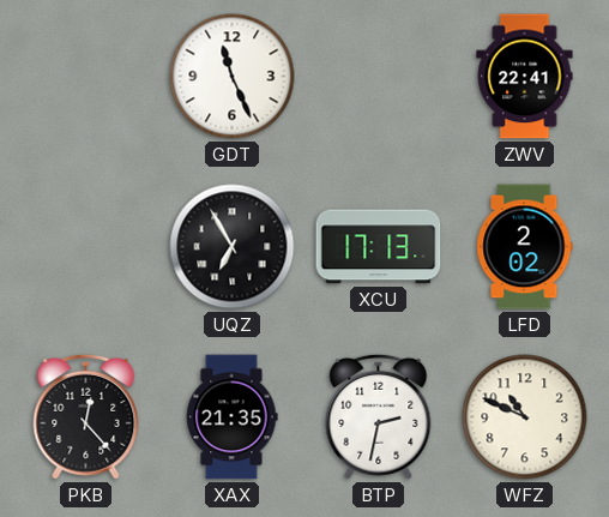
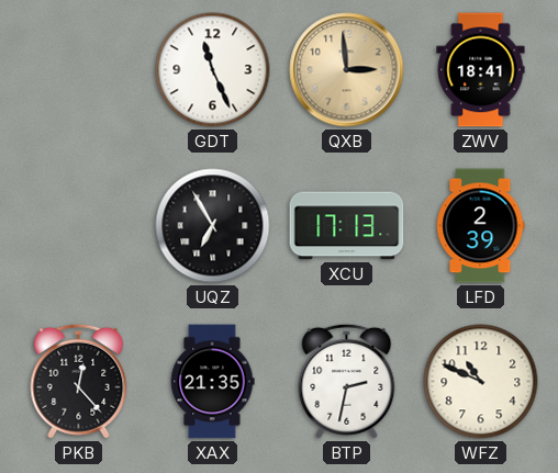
QXB: none -> 2:59 (347, 70)
ZWV: 22:41 -> 18:41 (481, 70)
LFD: 2:02 -> 2:39 (481, 226)
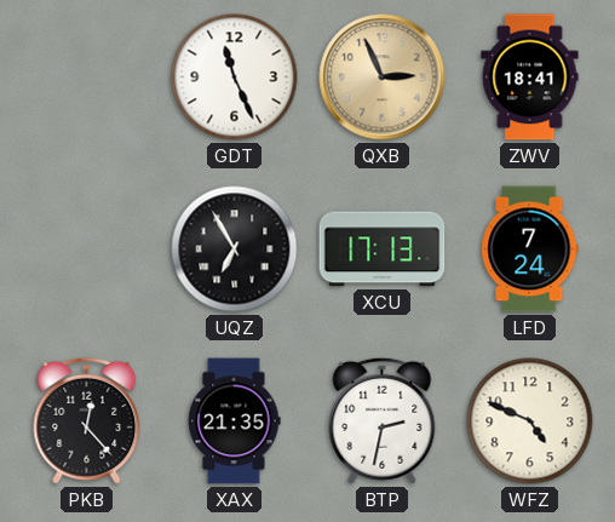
QXB: 2:59 -> 2:56 (383, 78)
LFD: 2:39 -> 7:24 (530, 249)
WFZ: 10:49 -> 4:49 (530, 421)
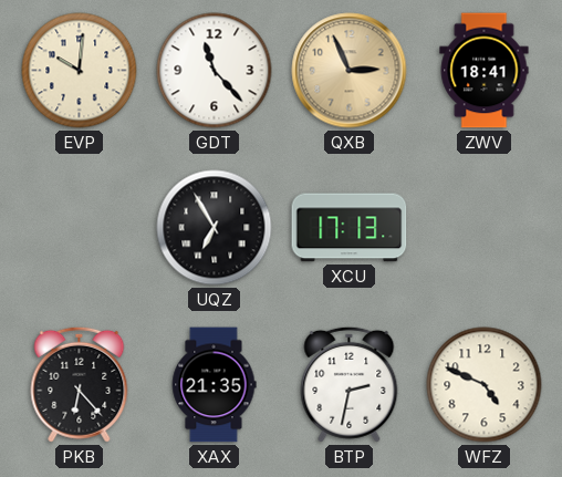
EVP: none -> 10:01 (80, 71)
GDT: 11:26 -> 11:23 (215, 71)
LFD: 7:24 -> none (530, 249)
PKB: 12:23 -> 6:23 (80, 384)
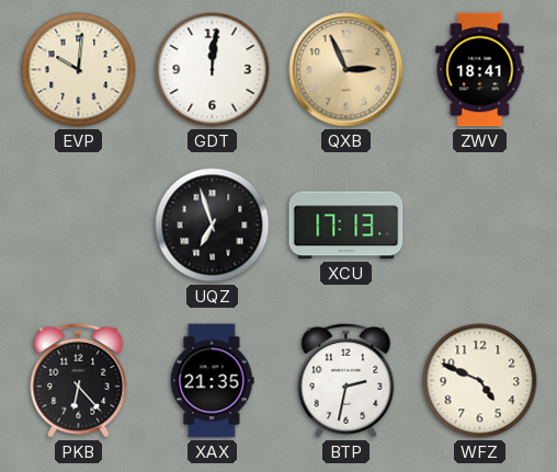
GDT: 11:23 -> 12:01 (213, 70)
UQZ: 6:55 -> 6:57 (213, 226)
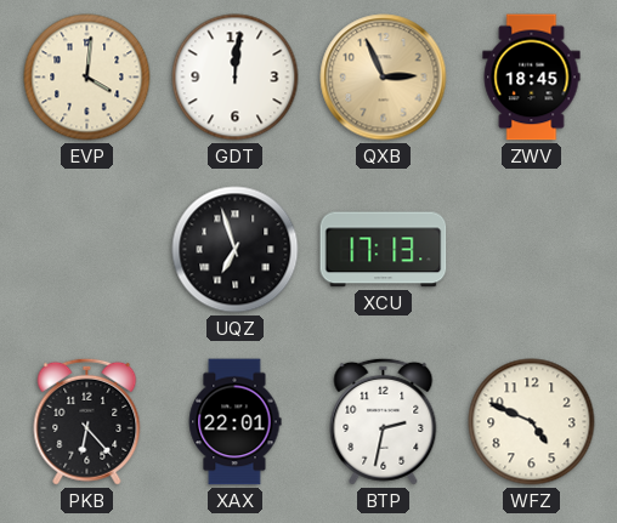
EVP: 10:01 -> 4:01 (87, 78)
ZWV: 18:41 -> 18:45 (532, 78)
XAX: 21:35 -> 22:01 (234, 422)
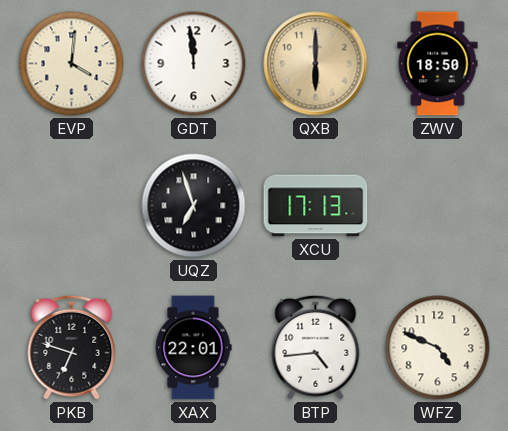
GDT: 12:01 -> 11:59 (194, 64)
QXB: 2:56 -> 6:00 (316, 64)
ZWV: 18:45 -> 18:50 (438, 64)
PKB: 6:23 -> 6:48 (72, 347)
BTP: 2:32 -> 4:44 (316, 347)
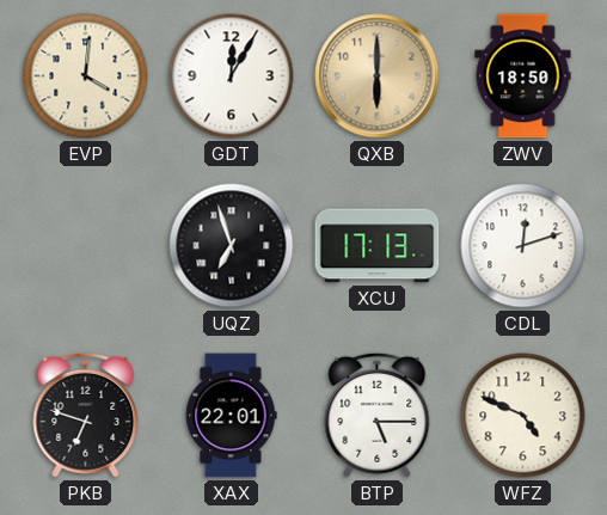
GDT: 11:59 -> 12:05 (232, 76)
CDL: none -> 12:12 (523, 246)
BTP: 4:44 -> 5:15 (378, 415)
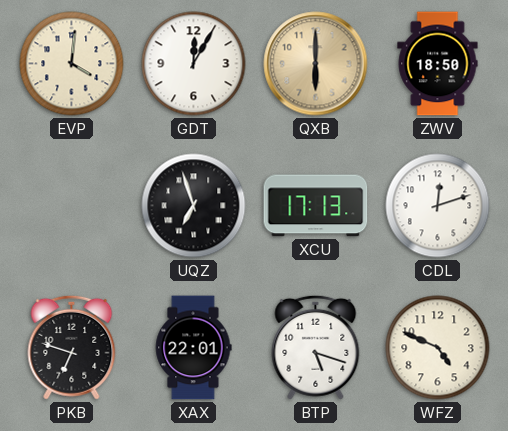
BTP: 5:15 -> 5:18 (316, 347)
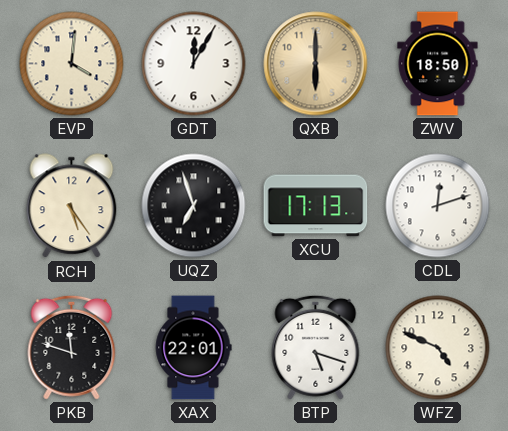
RCH: none -> 5:24 (72, 206)
PKB: 6:48 -> 11:48 (72, 347)
